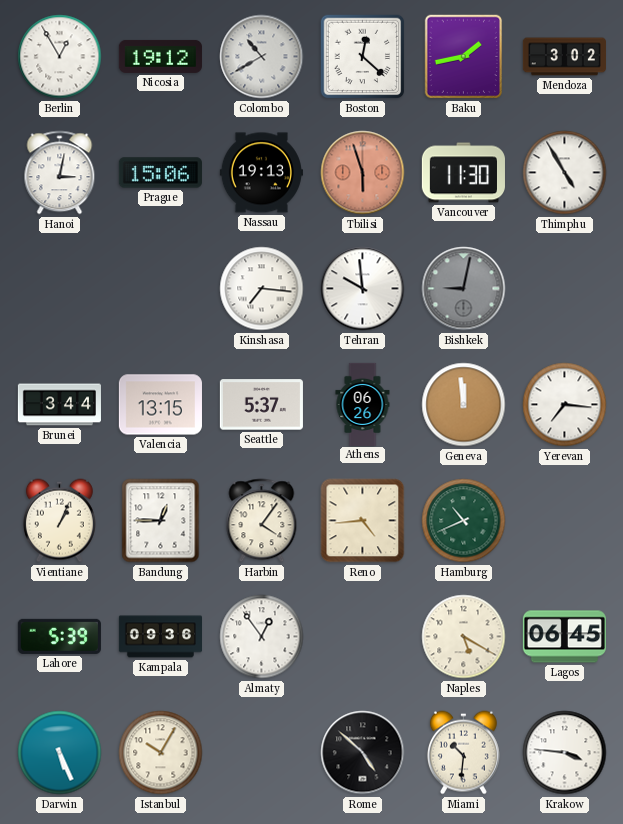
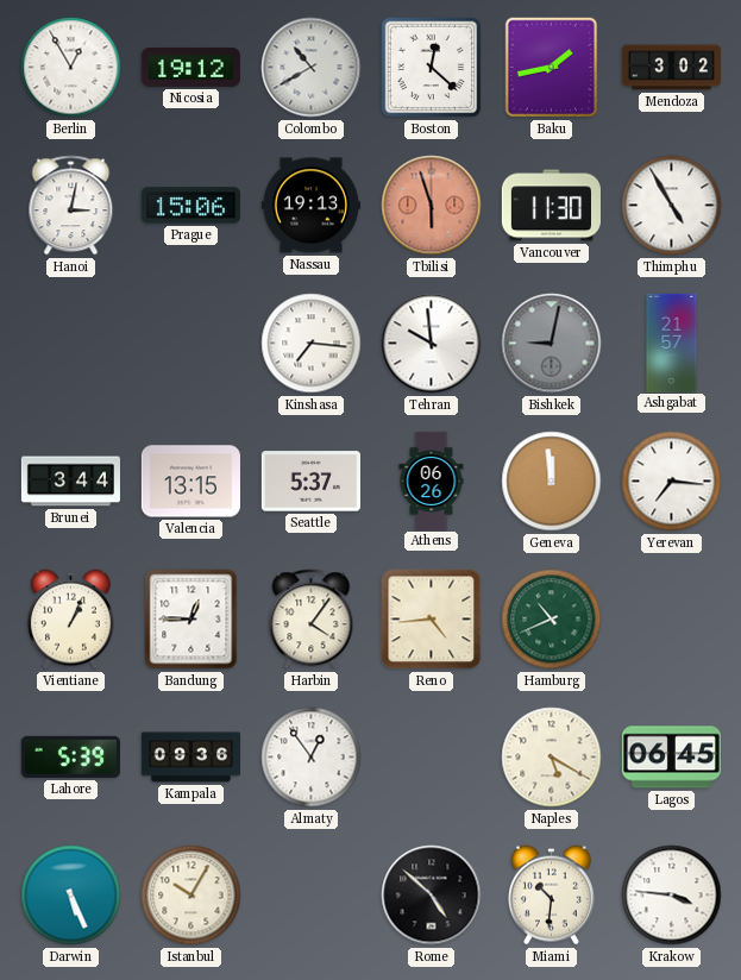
Ashgabat: none -> 21:57 (672, 343)
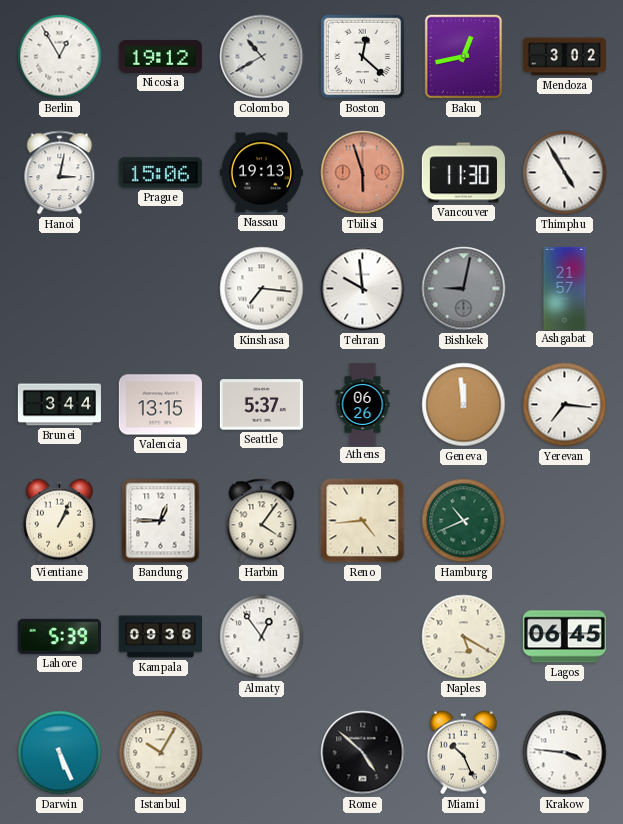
Baku: 1:43 -> 12:43 (464, 57)
Miami: 10:31 -> 10:26 (463, 753)
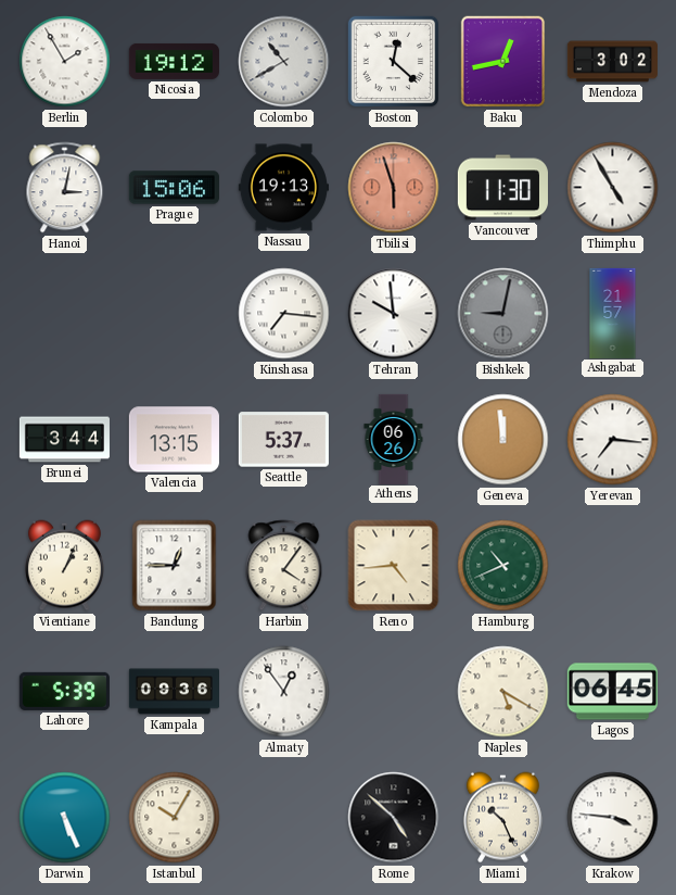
Berlin: 12:55 -> 1:55 (65, 62)
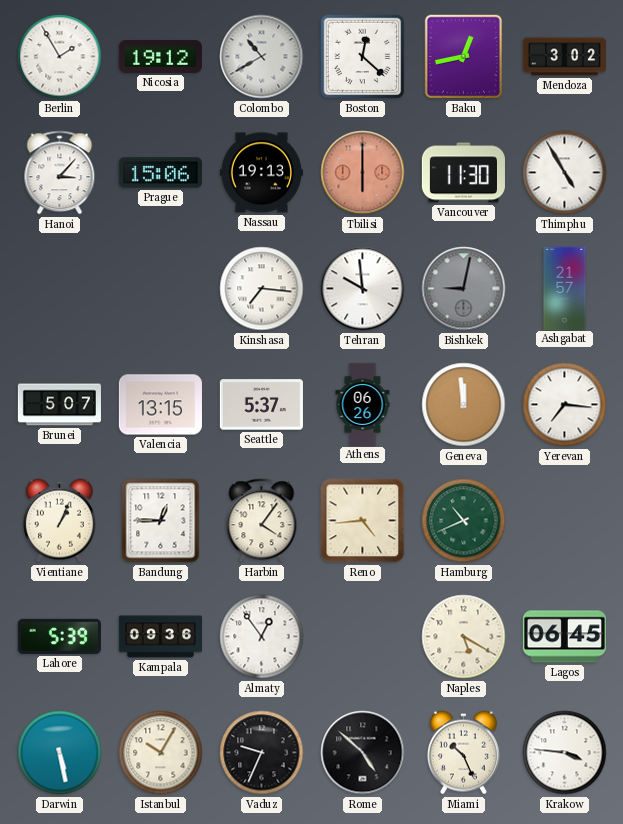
Hanoi: 3:02 -> 3:07 (60, 173)
Tbilisi: 5:57 -> 6:00 (363, 173)
Brunei: 3:44 -> 5:07 (59, 405)
Darwin: 5:26 -> 5:28 (60, 753)
Vaduz: none -> 9:34 (262, 753)
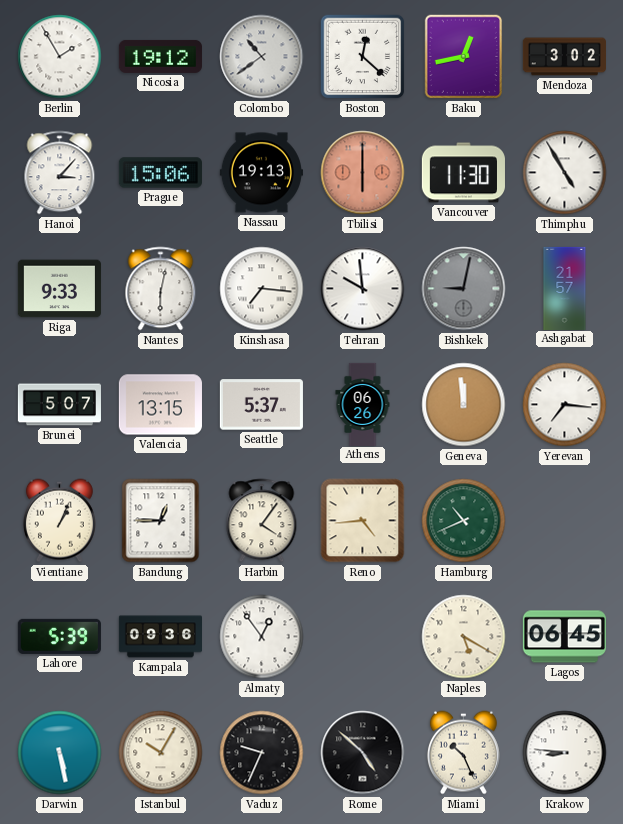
Colombo: 10:40 -> 10:39 (262, 57)
Riga: none -> 9:33 (59, 289)
Nantes: none -> 6:02 (161, 289)
Krakow: 3:46 -> 8:46 (565, 753)
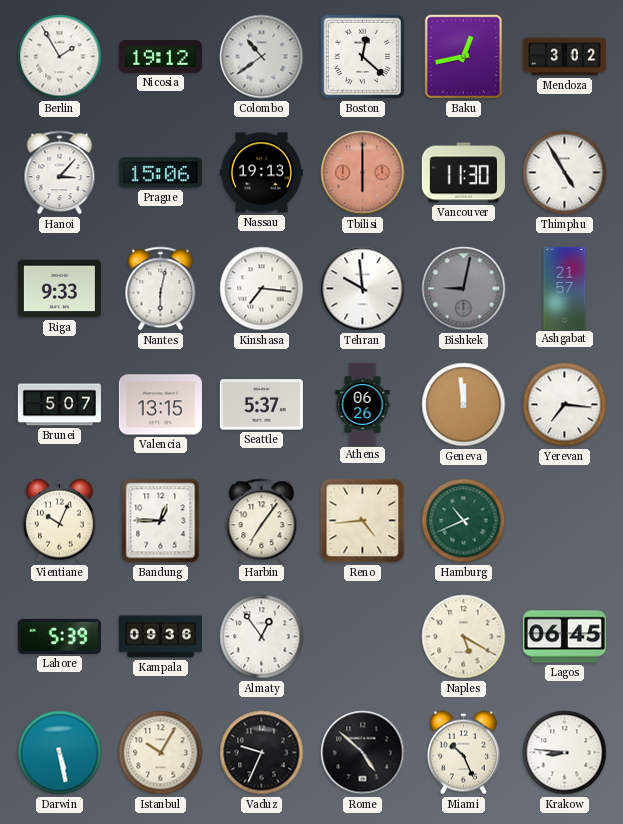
Vientiane: 1:04 -> 10:04 (59, 521)
Harbin: 4:06 -> 7:06 (262, 521)
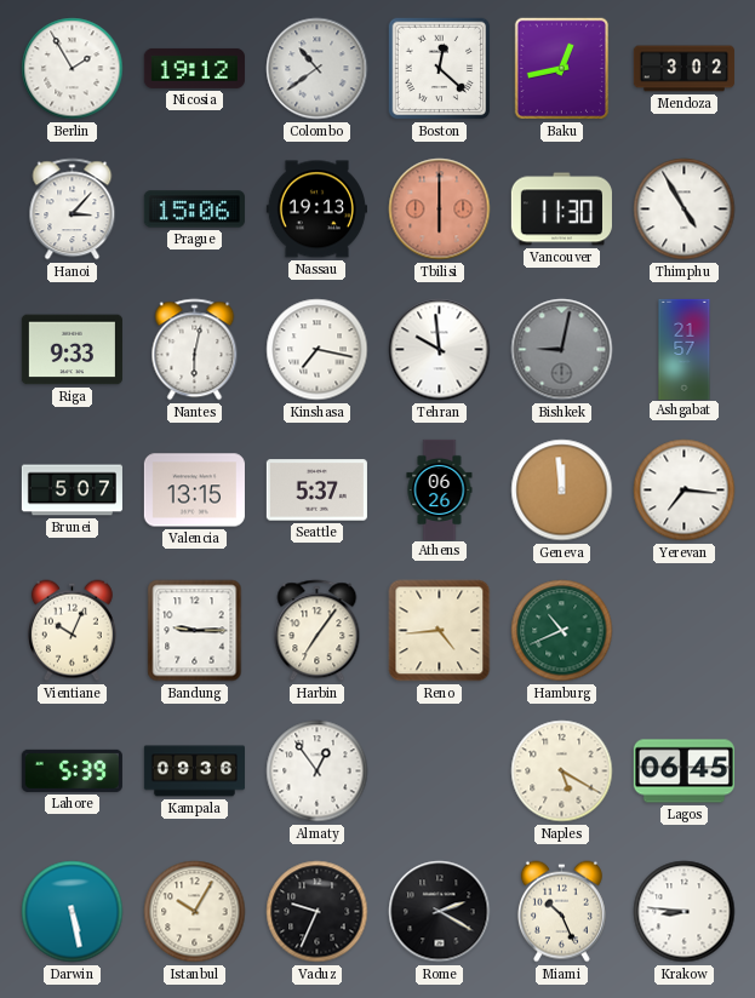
Kinshasa: 7:16 -> 7:17 (318, 350)
Bandung: 12:45 -> 9:15 (195, 631)
Rome: 4:52 -> 2:20 (440, 912)
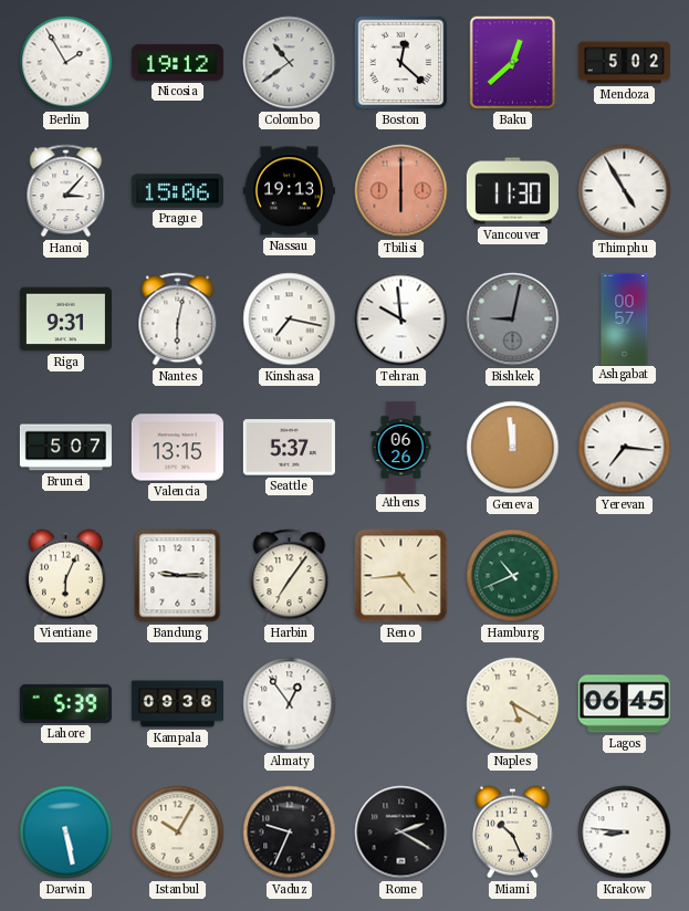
Baku: 12:43 -> 12:38 (513, 63)
Mendoza: 3:02 -> 5:02 (624, 63)
Riga: 9:33 -> 9:31 (65, 320)
Ashgabat: 21:57 -> 00:57 (625, 318)
Vientiane: 10:04 -> 6:04 (65, 576)
